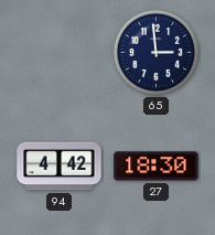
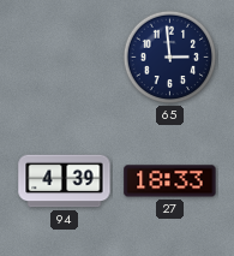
94: 4:42 -> 4:39 (65, 181)
27: 18:30 -> 18:33 (170, 181)
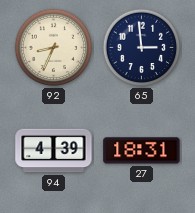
92: none -> 8:34 (54, 48)
27: 18:33 -> 18:31 (142, 151)
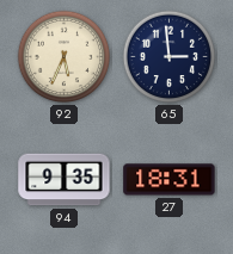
92: 8:34 -> 5:34 (65, 57)
94: 4:39 -> 9:35 (65, 180)
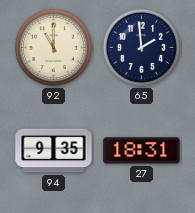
92: 5:34 -> 11:00 (54, 48)
65: 2:59 -> 1:59 (142, 48)
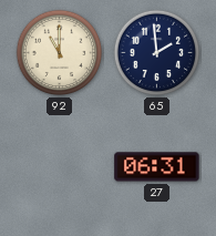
94: 9:35 -> none (54, 151)
27: 18:31 -> 06:31 (157, 167)
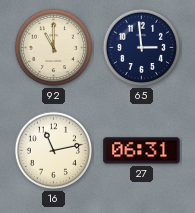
65: 1:59 -> 2:59 (142, 48)
16: none -> 11:13 (54, 151)
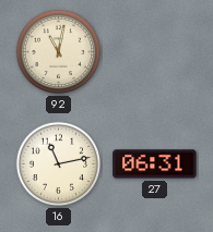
92: 11:00 -> 11:02 (59, 52)
65: 2:59 -> none (142, 48)
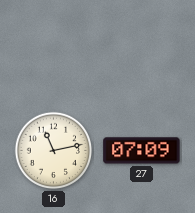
92: 11:02 -> none (59, 52)
27: 06:31 -> 07:09 (142, 151)
